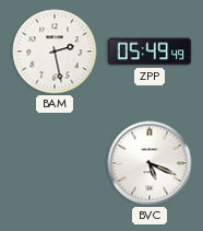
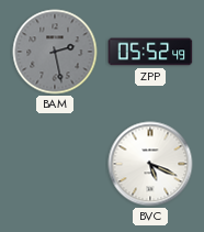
BAM dial: white -> grey (55, 52)
ZPP: 05:49 -> 05:52 (150, 52)
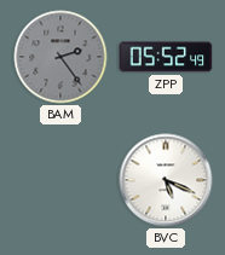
BAM: 2:28 -> 2:24 (60, 57)
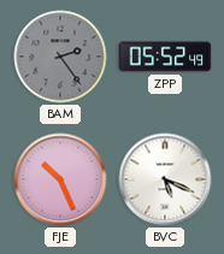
FJE: none -> 10:26 (60, 179)
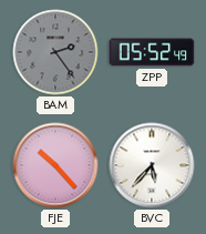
FJE: 10:26 -> 10:23 (55, 165)
BVC: 5:19 -> 5:37 (152, 165)
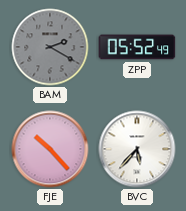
BAM: 2:24 -> 2:20 (50, 47)
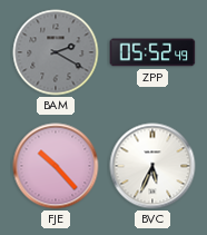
BVC: 5:37 -> 5:34 (152, 166)
